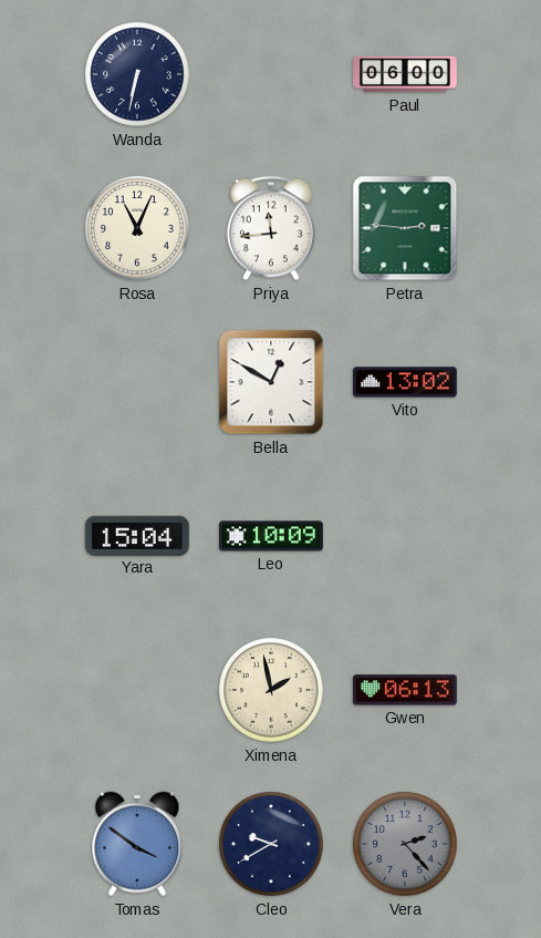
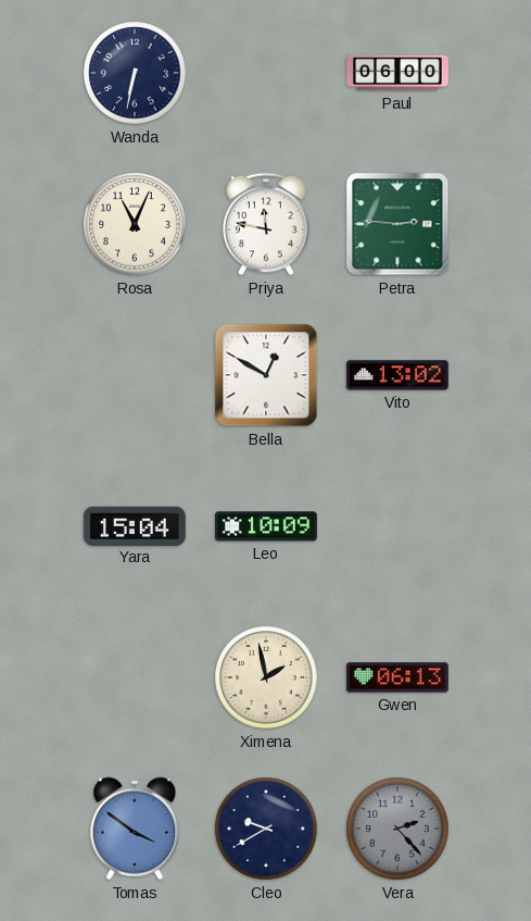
Priya: 11:44 -> 11:47 (266, 224)
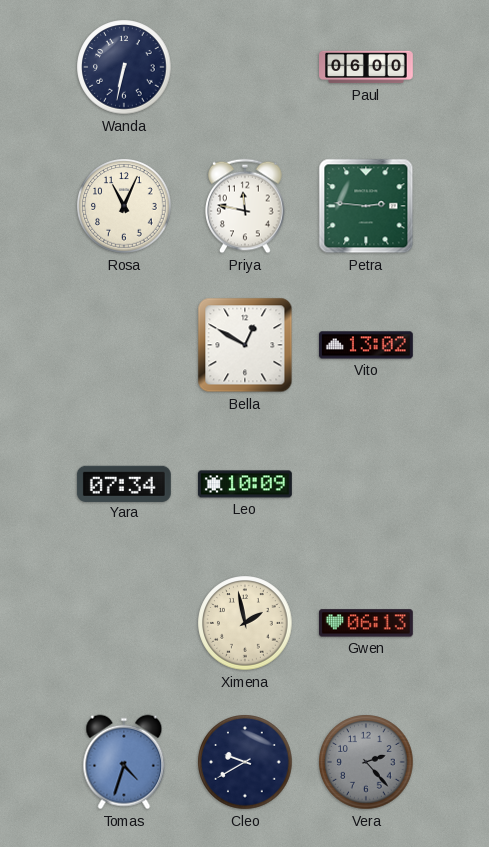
Yara: 15:04 -> 07:34 (124, 483)
Tomas: 3:51 -> 4:33 (124, 762)
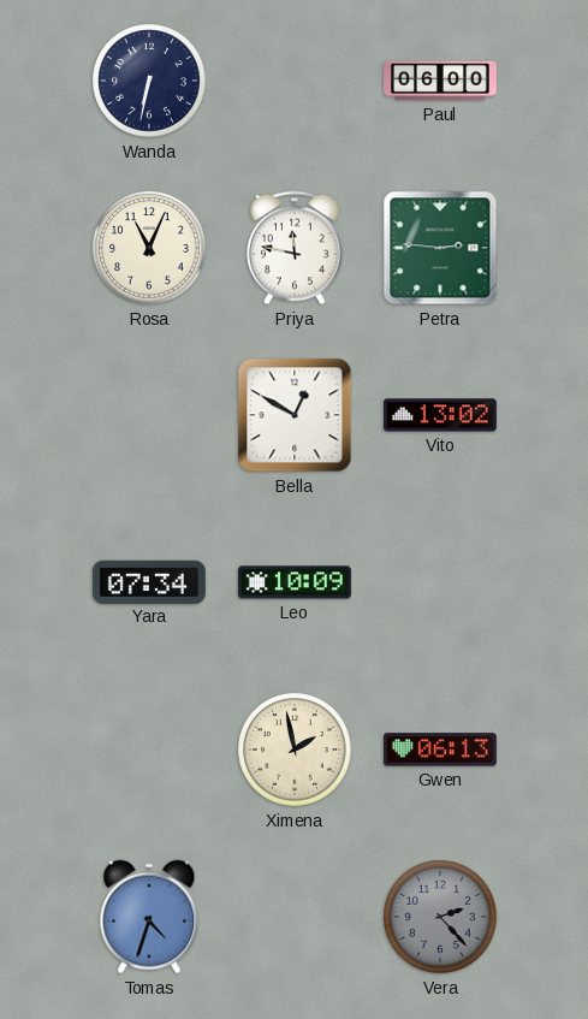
Cleo: 9:40 -> none (245, 762)
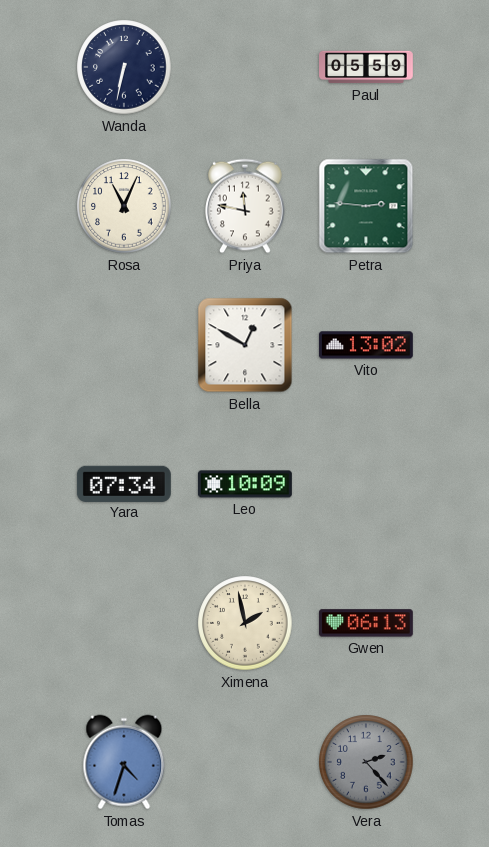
Paul: 06:00 -> 05:59 (367, 67)
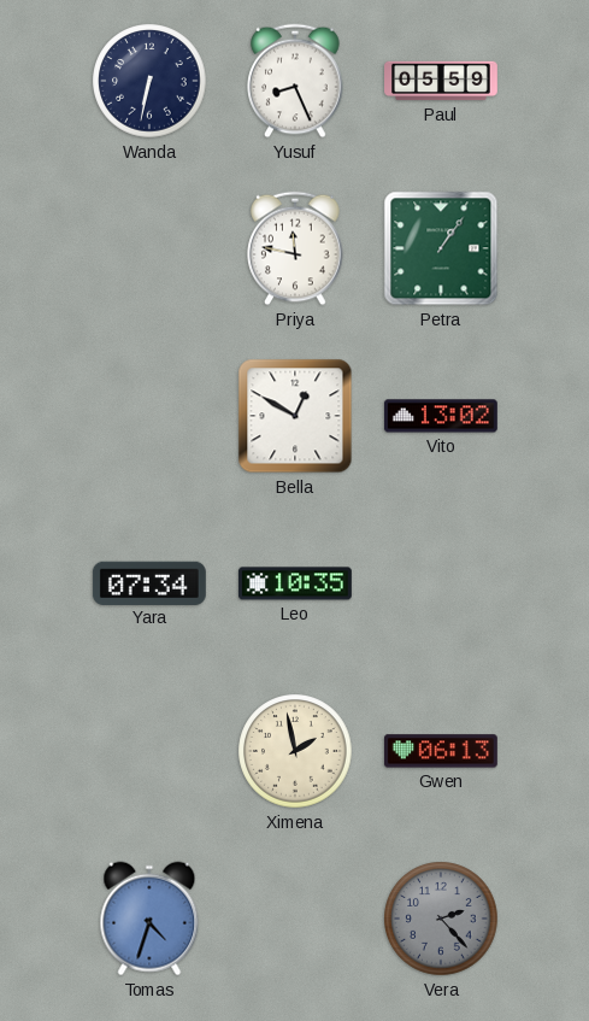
Yusuf: none -> 8:26 (295, 81)
Rosa: 11:04 -> none (124, 206)
Petra: 2:46 -> 1:06 (441, 248)
Leo: 10:09 -> 10:35 (295, 583)
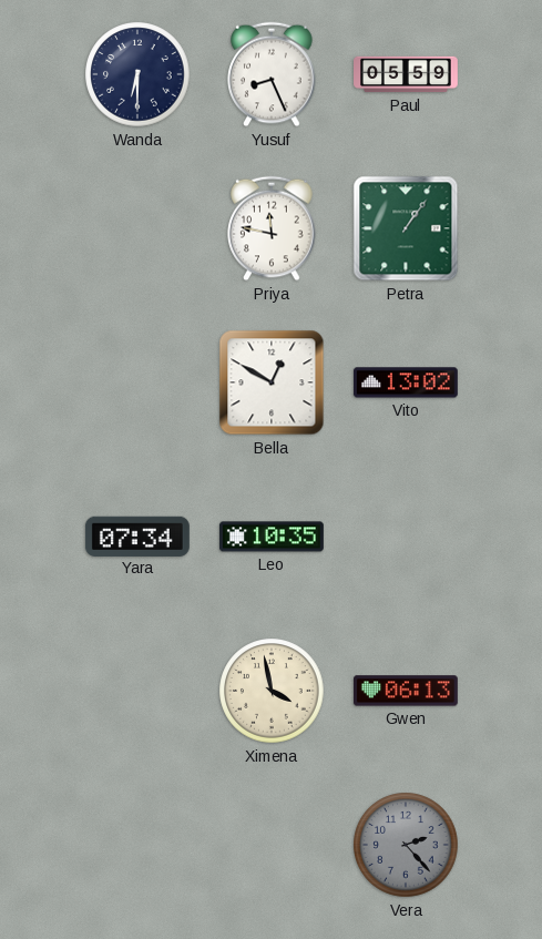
Wanda: 6:32 -> 6:30 (137, 74)
Ximena: 1:58 -> 3:58 (272, 691)
Tomas: 4:33 -> none (149, 919)
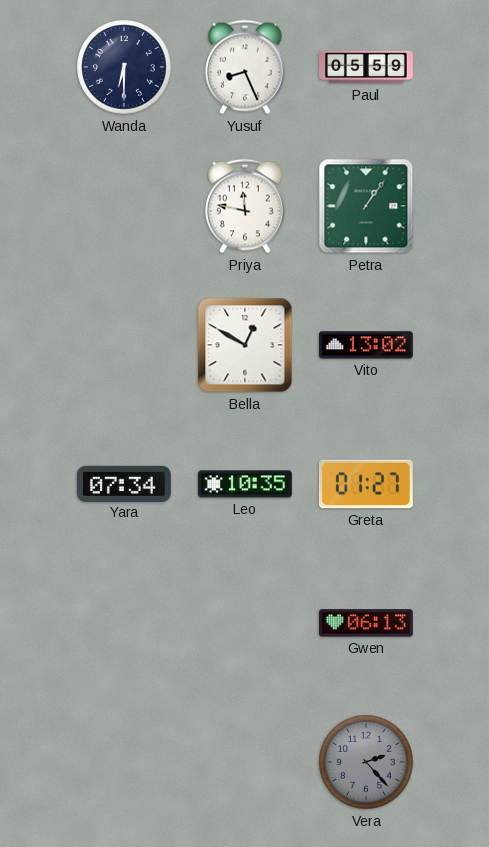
Greta: none -> 01:27 (366, 484)
Ximena: 3:58 -> none (272, 691)
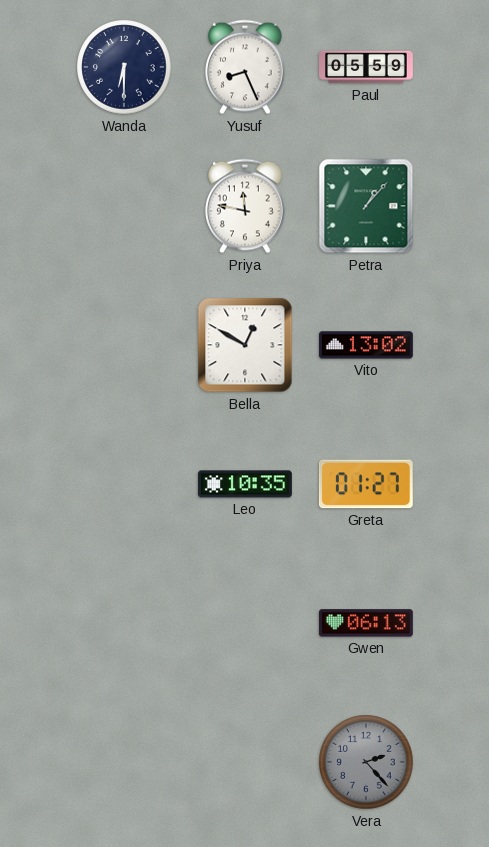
Petra: 1:06 -> 1:07 (366, 206)
Yara: 07:34 -> none (124, 483)
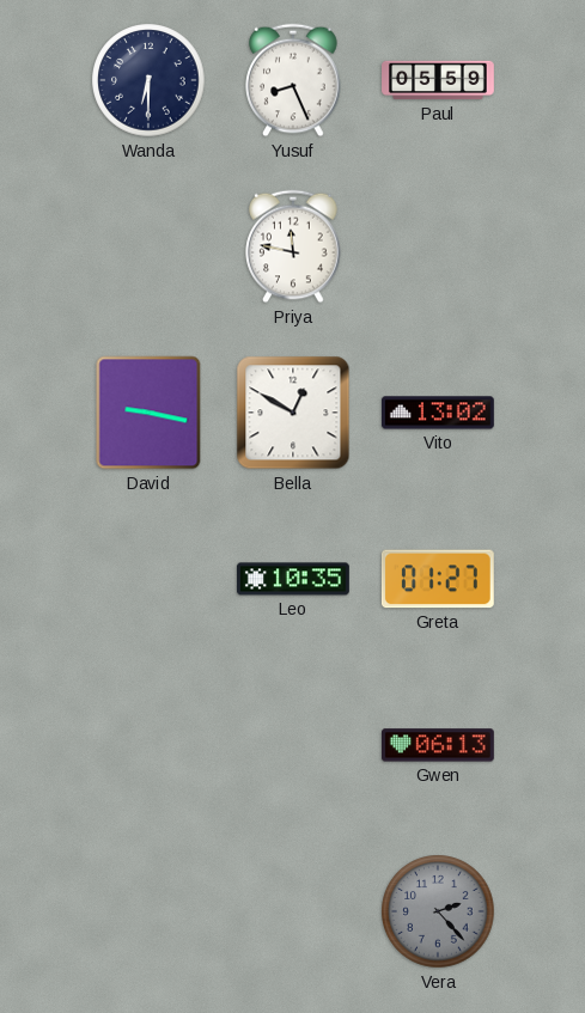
Petra: 1:07 -> none (366, 206)
David: none -> 9:17 (148, 413)
